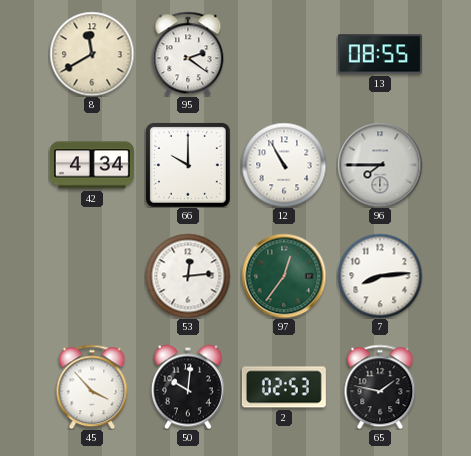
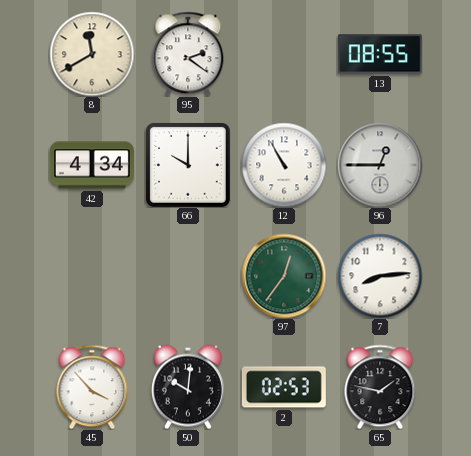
96: 7:45 -> 12:45 (380, 165)
53: 12:14 -> none (188, 276)
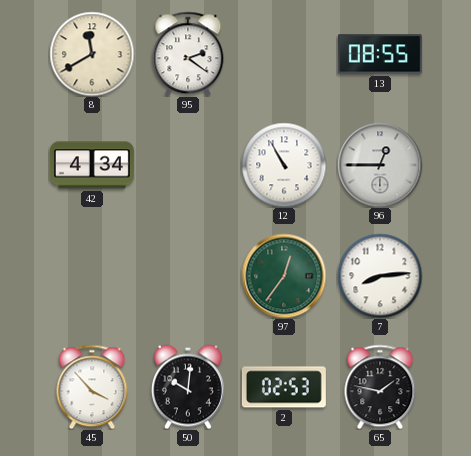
66: 10:00 -> none (188, 165)
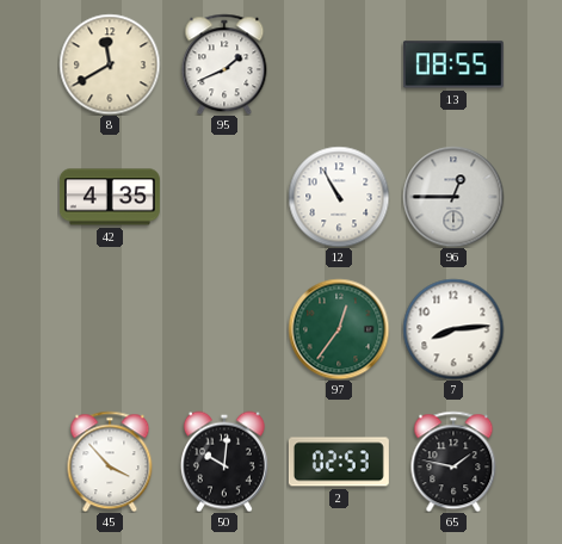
95: 2:21 -> 1:41 (224, 64)
42: 4:34 -> 4:35 (110, 197)
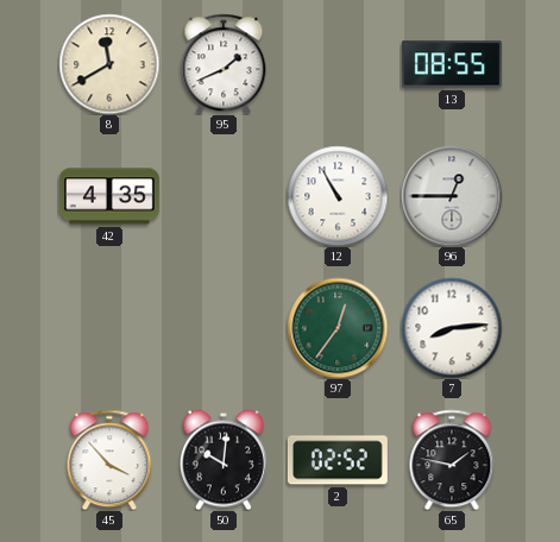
2: 02:53 -> 02:52 (338, 460)
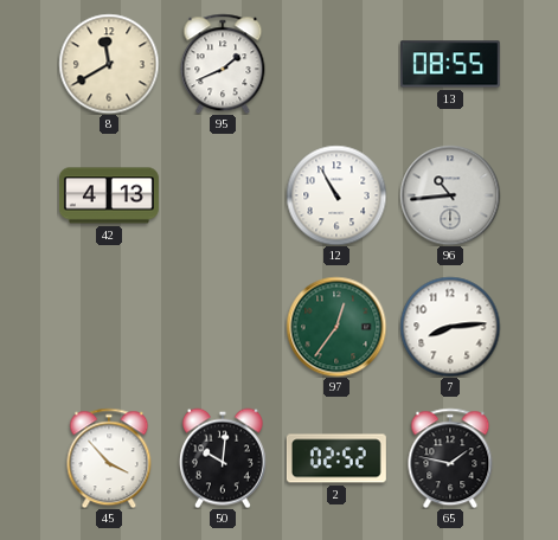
42: 4:35 -> 4:13 (109, 195)
96: 12:45 -> 10:44 (450, 195)
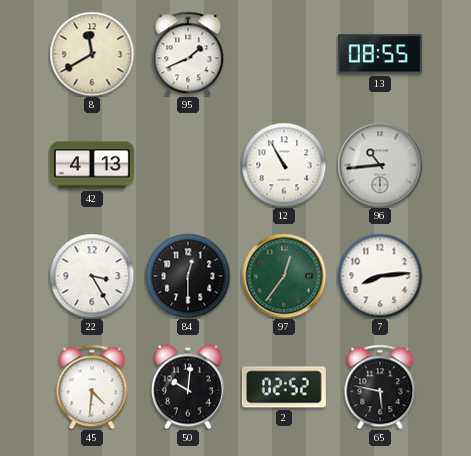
22: none -> 3:25 (92, 276)
84: none -> 12:30 (188, 276)
45: 3:53 -> 4:31 (92, 387)
65: 1:47 -> 5:47 (380, 387)
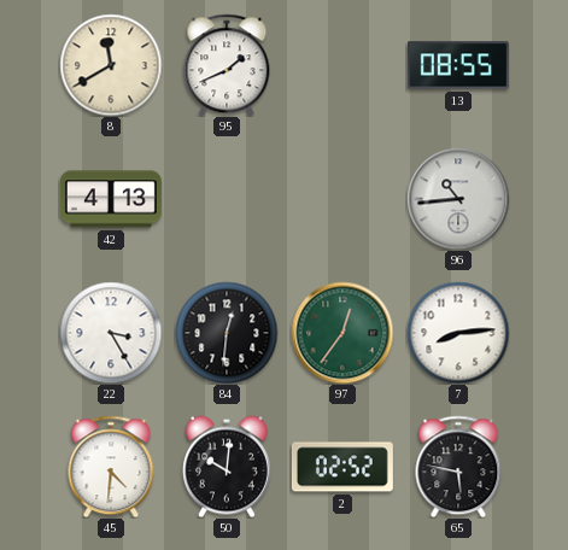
12: 10:55 -> none (284, 165)
84: 12:30 -> 12:31 (227, 333)
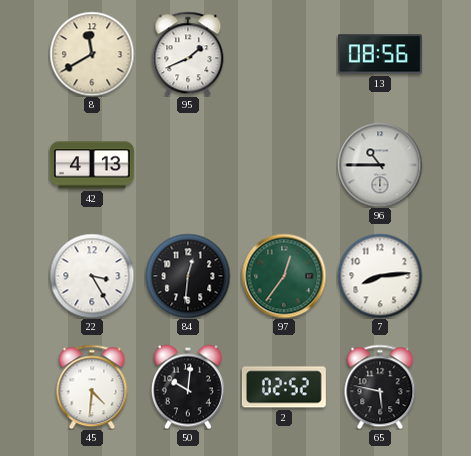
13: 08:55 -> 08:56 (380, 54)
96: 10:44 -> 10:45 (380, 165)
